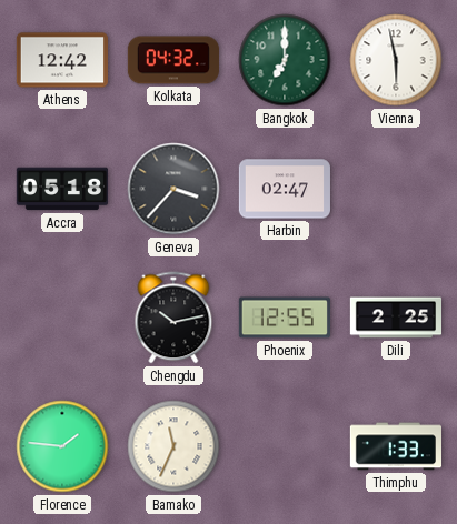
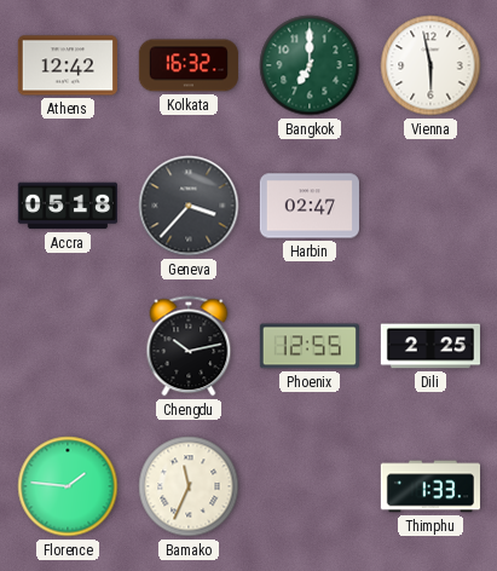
Kolkata: 04:32 -> 16:32 (189, 65)
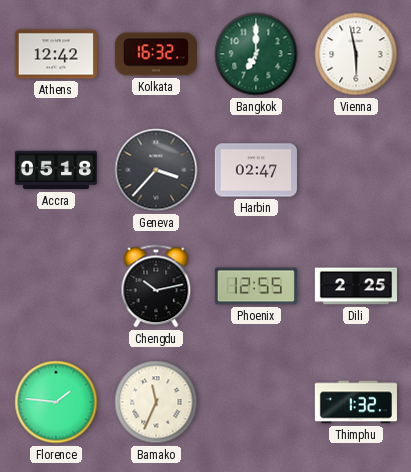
Thimphu: 1:33 -> 1:32 (355, 402)
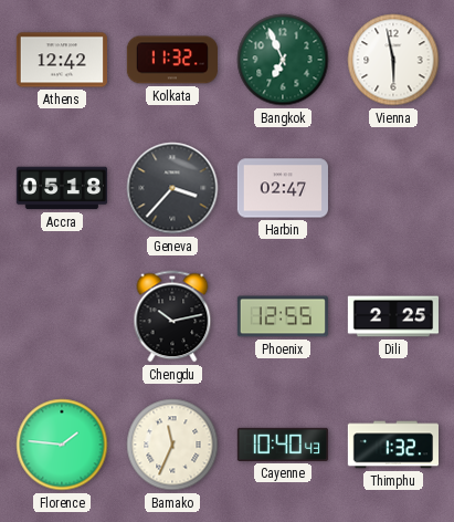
Kolkata: 16:32 -> 11:32 (172, 60)
Bangkok: 7:00 -> 6:56 (283, 60)
Cayenne: none -> 10:40 (283, 445)
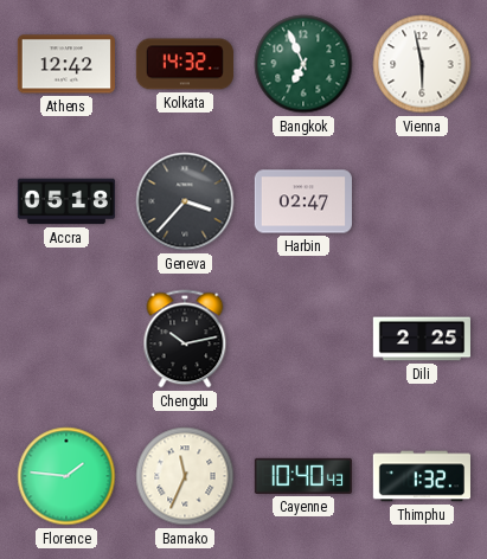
Kolkata: 11:32 -> 14:32 (185, 64)
Phoenix: 12:55 -> none (283, 316)
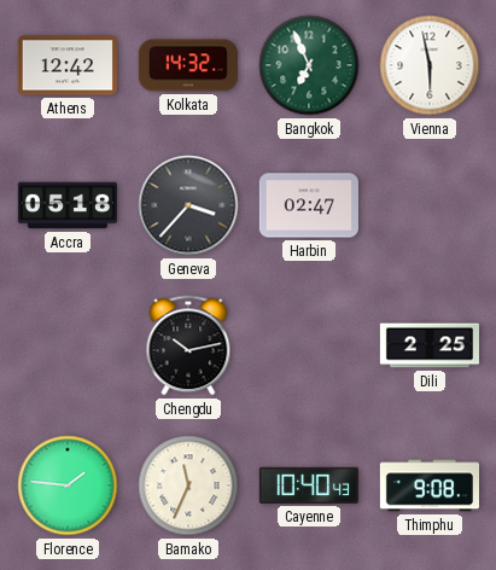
Thimphu: 1:32 -> 9:08 (428, 485)
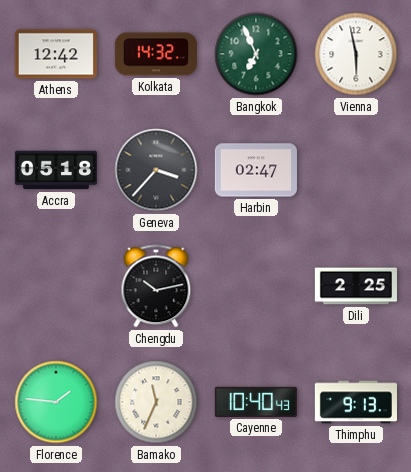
Thimphu: 9:08 -> 9:13 (355, 402)
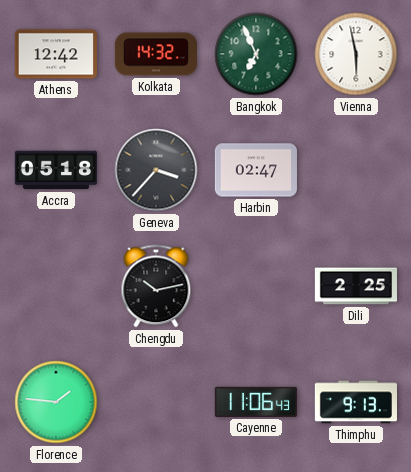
Bamako: 11:34 -> none (156, 402)
Cayenne: 10:40 -> 11:06 (256, 402)
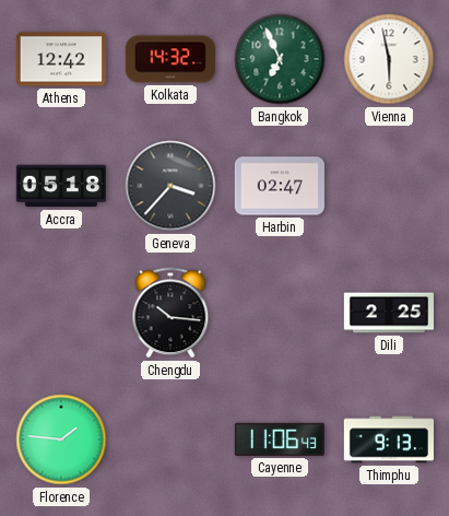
Chengdu: 10:13 -> 10:16 (170, 313)
